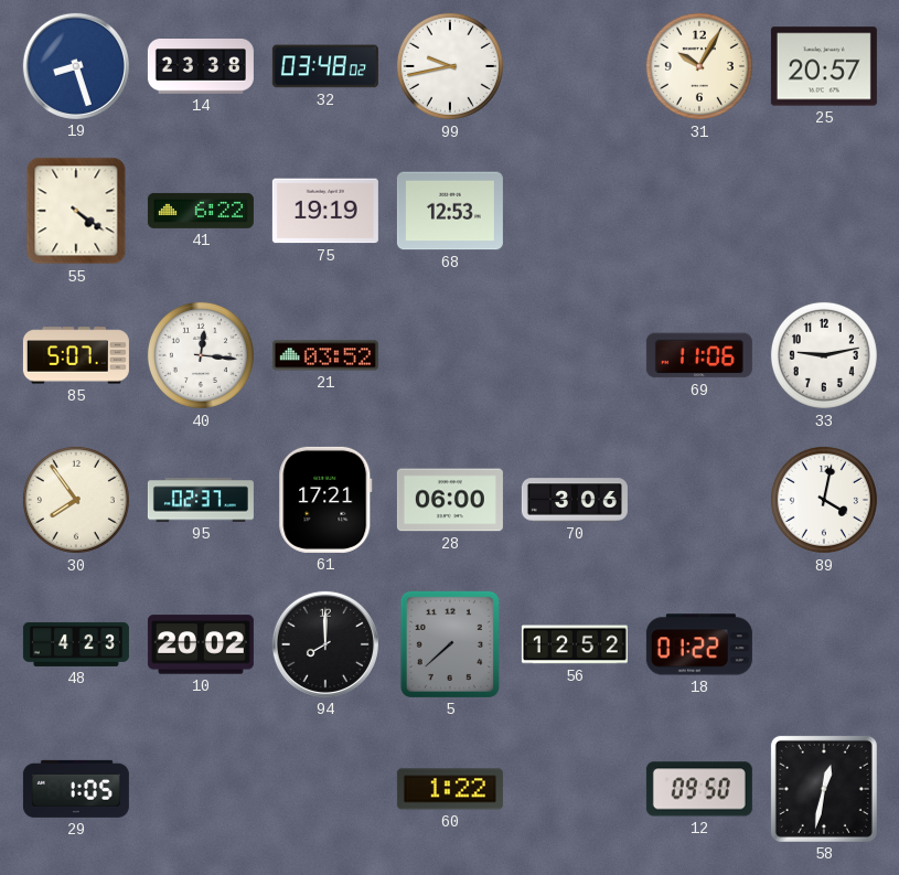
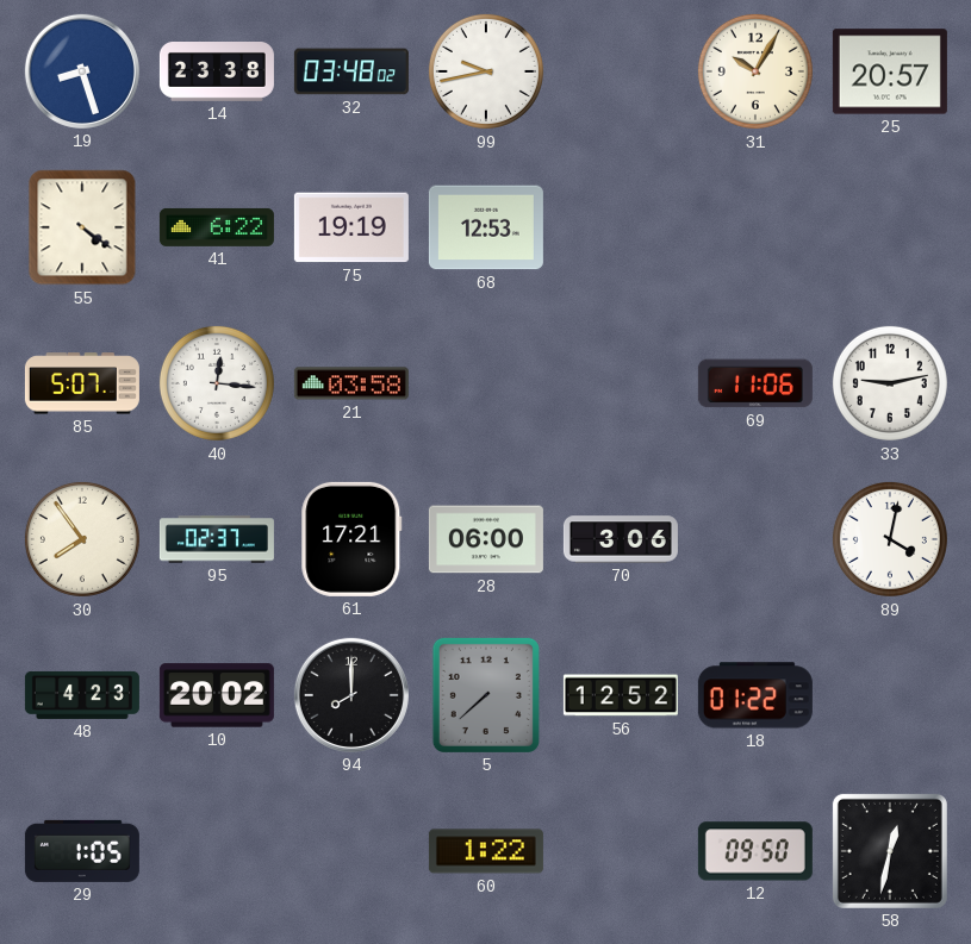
21: 03:52 -> 03:58 (351, 383)
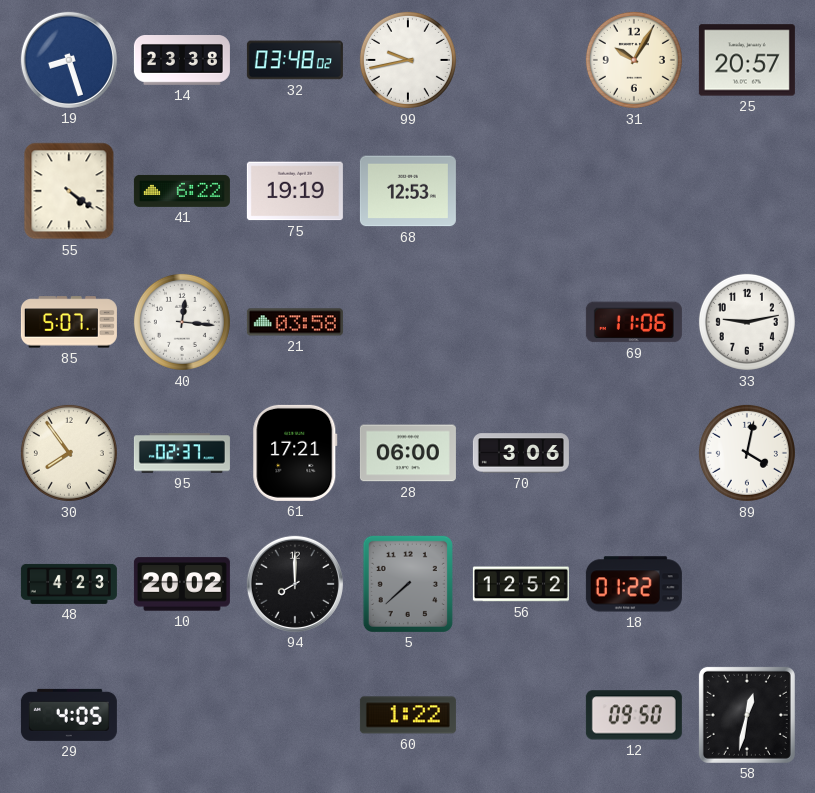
29: 1:05 -> 4:05 (69, 715)
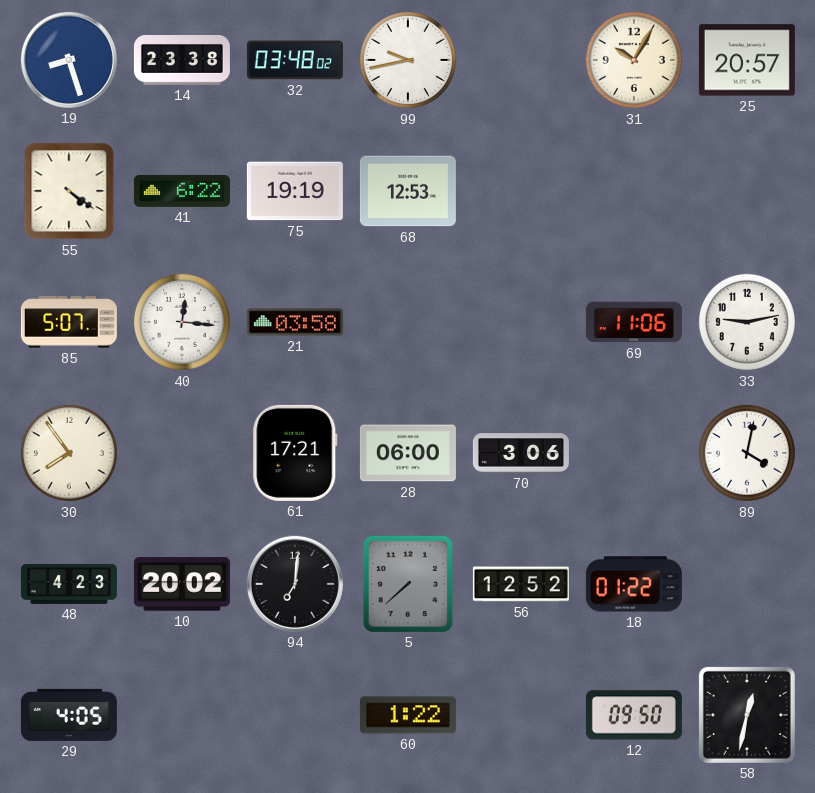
95: 02:37 -> none (182, 453)
94: 8:00 -> 7:01 (295, 584)
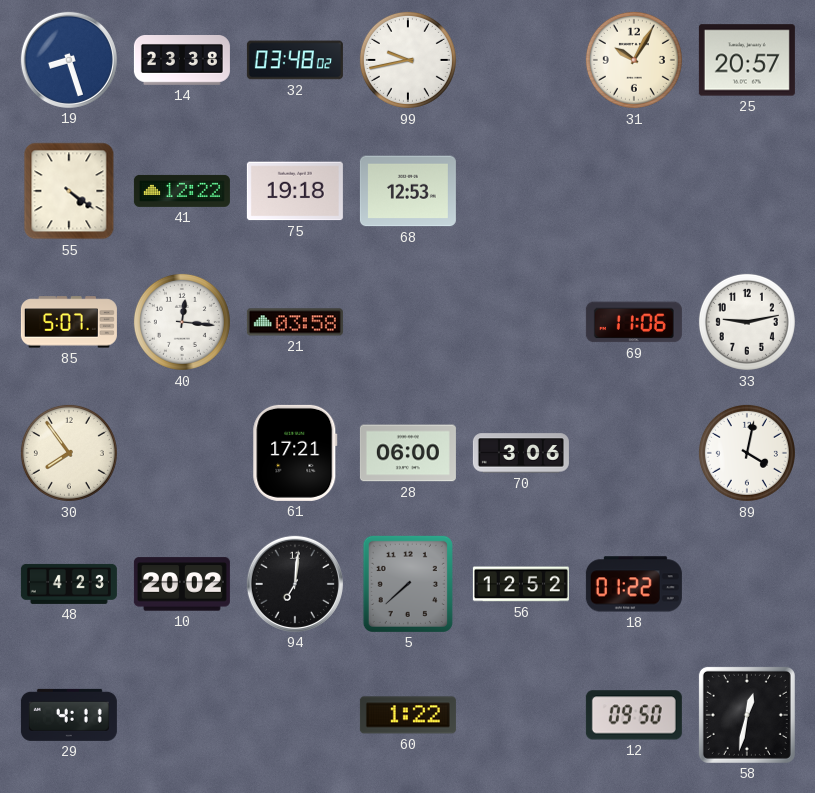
41: 6:22 -> 12:22 (182, 191)
75: 19:19 -> 19:18 (295, 191)
29: 4:05 -> 4:11 (69, 715)
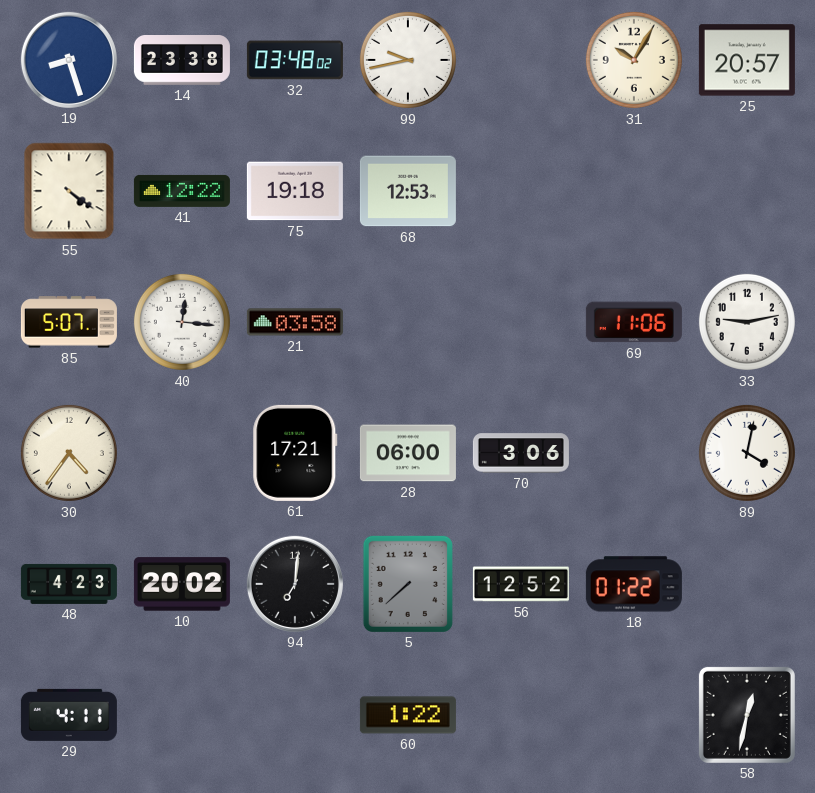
30: 7:54 -> 4:36 (69, 453)
12: 09:50 -> none (634, 715)
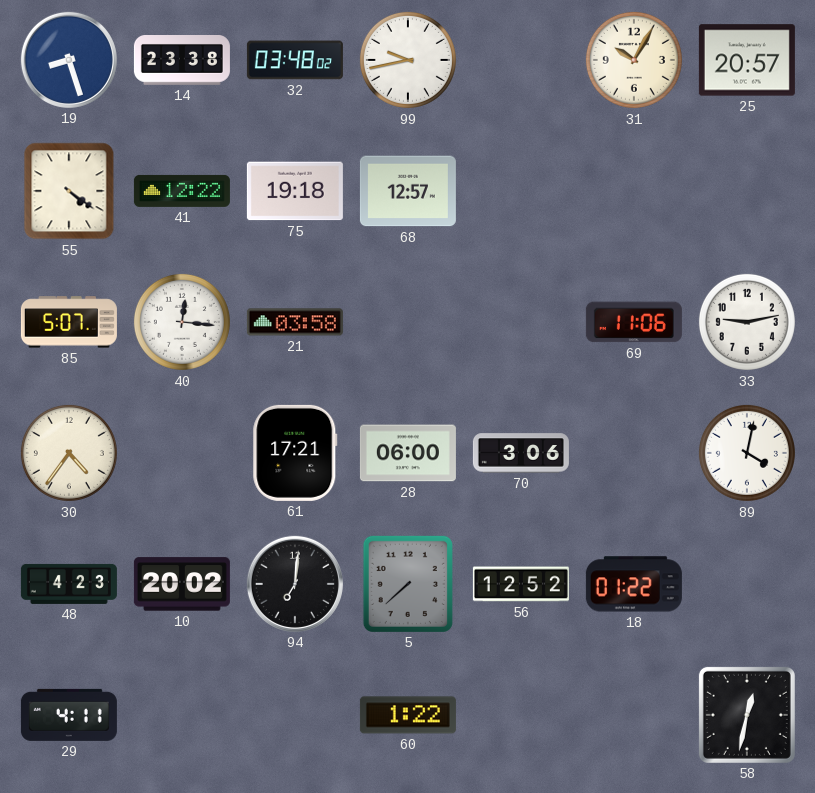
68: 12:53 -> 12:57 (408, 191)
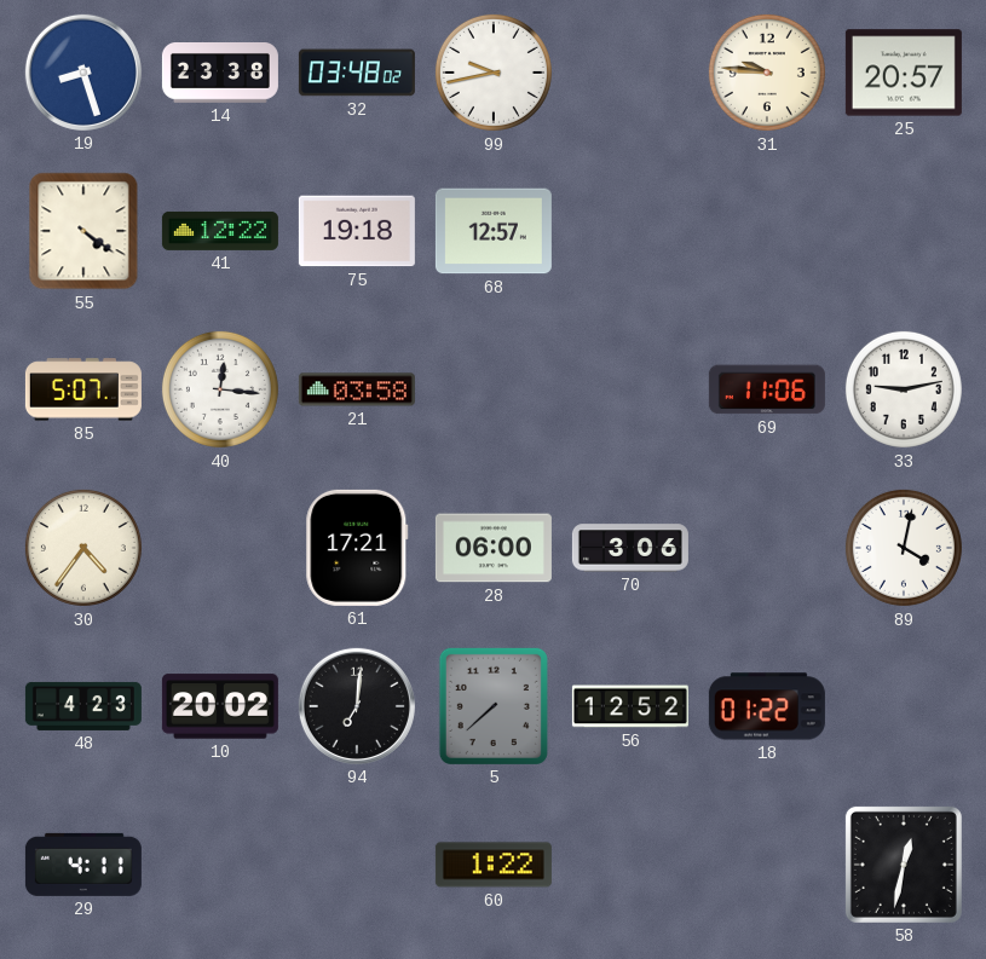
31: 10:05 -> 9:46 (767, 73)
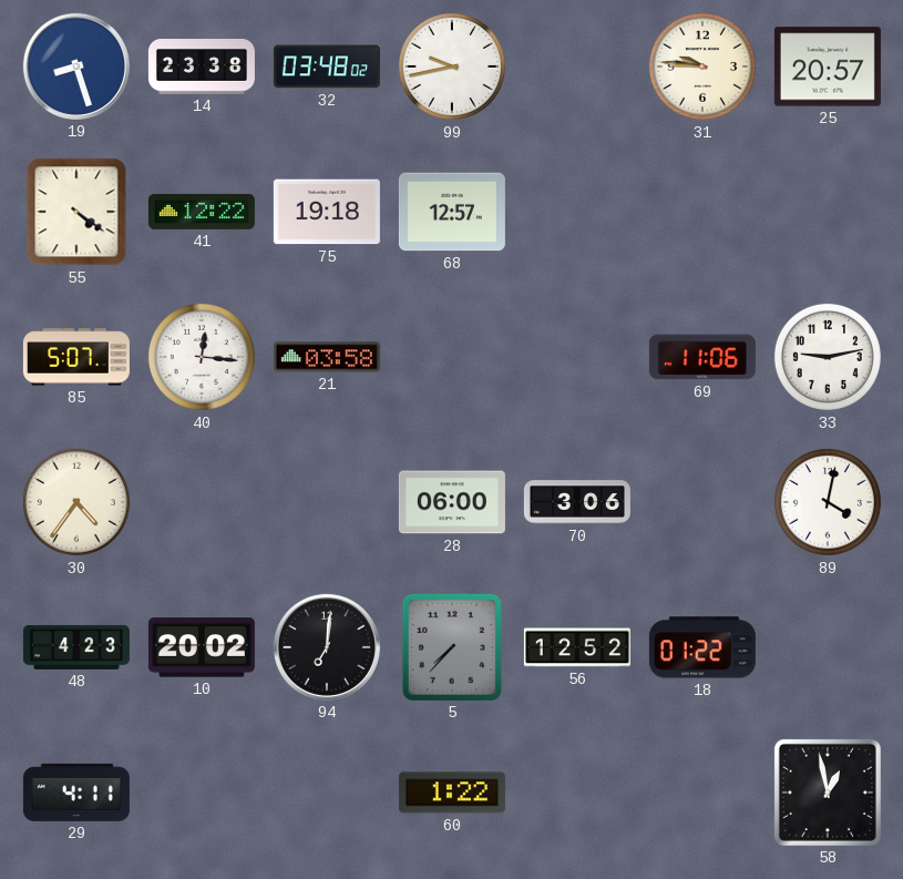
61: 17:21 -> none (357, 548)
5: 7:38 -> 7:37 (452, 647)
58: 12:32 -> 12:58 (828, 793)
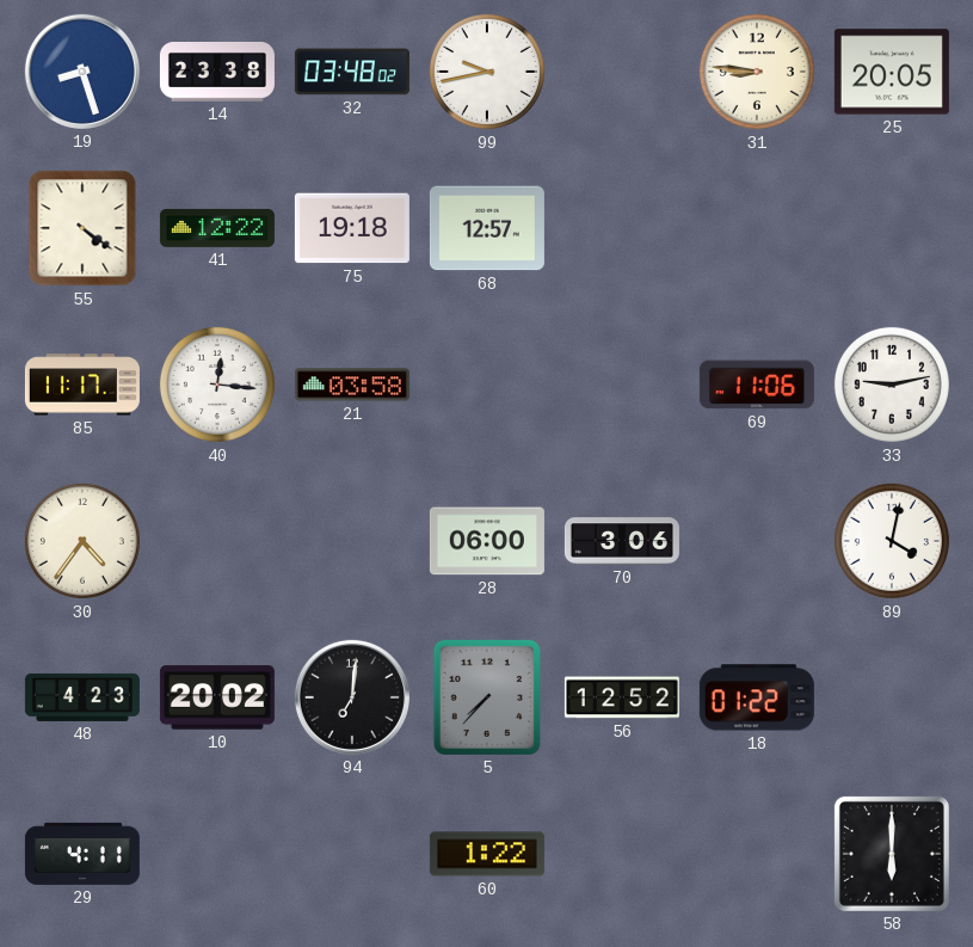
31: 9:46 -> 8:46 (757, 72)
25: 20:57 -> 20:05 (892, 72)
85: 5:07 -> 11:17 (82, 385)
58: 12:58 -> 6:00 (892, 854)
